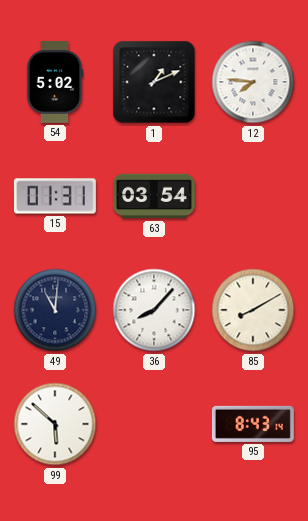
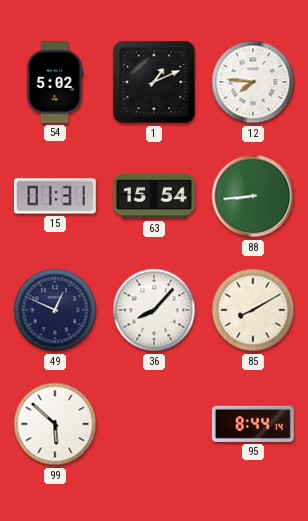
63: 03:54 -> 15:54 (154, 196)
88: none -> 8:44 (253, 196)
49: 11:01 -> 12:49 (55, 310)
95: 8:43 -> 8:44 (253, 424)
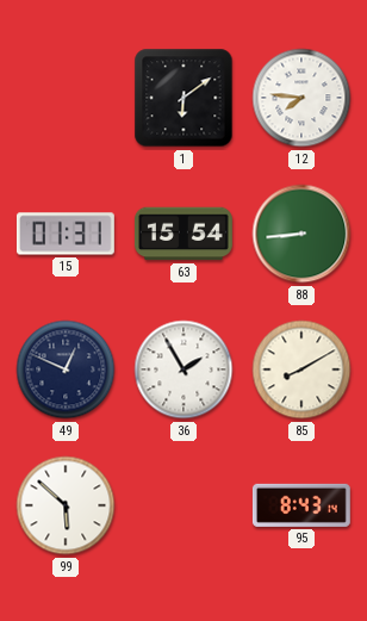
54: 5:02 -> none (55, 82)
1: 1:11 -> 6:09 (183, 98)
36: 8:07 -> 1:55 (183, 370)
95: 8:44 -> 8:43 (301, 505)
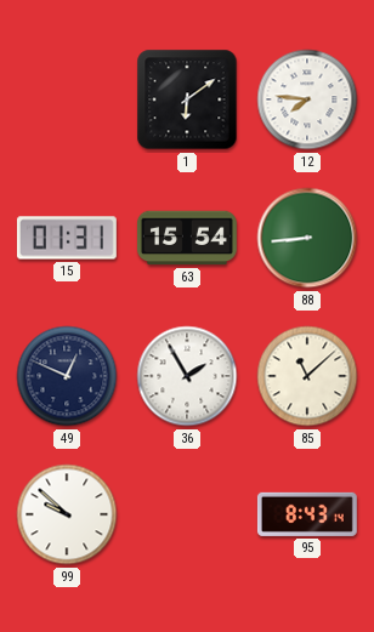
85: 8:10 -> 11:08 (307, 376)
99: 5:52 -> 9:52 (67, 514)
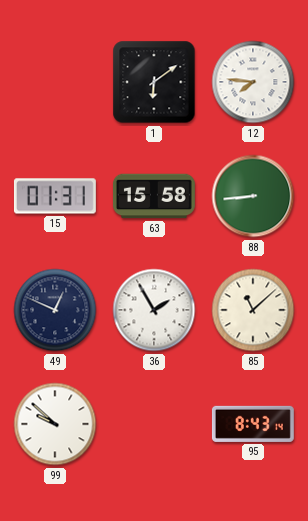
63: 15:54 -> 15:58 (154, 196)
